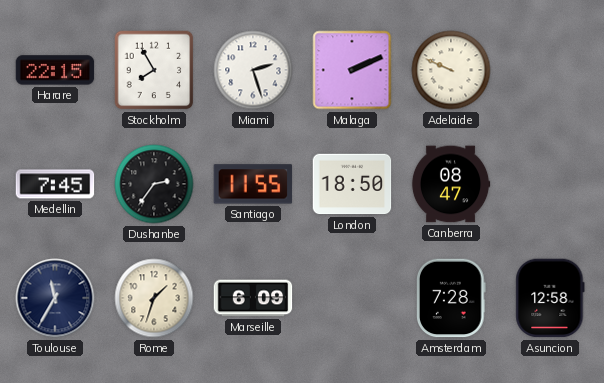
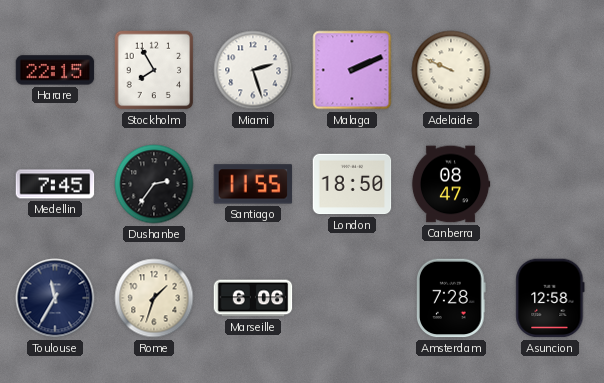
Marseille: 6:09 -> 6:06 (253, 298)
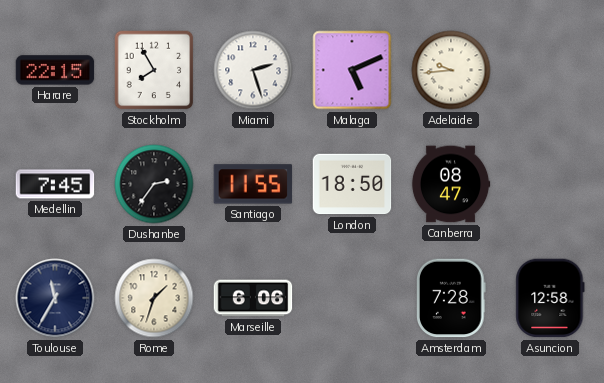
Malaga: 2:11 -> 5:11 (352, 70)
Adelaide: 9:49 -> 9:44 (451, 70)
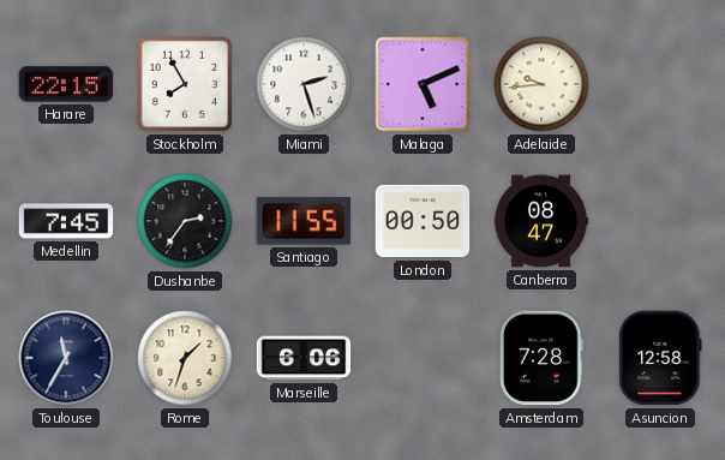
London: 18:50 -> 00:50 (423, 221)
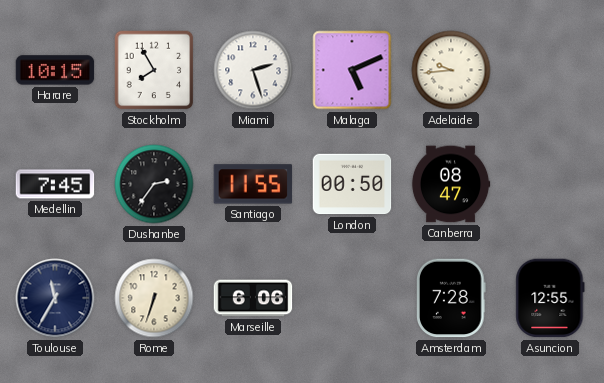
Harare: 22:15 -> 10:15 (55, 70)
Rome: 1:33 -> 6:33 (154, 298)
Asuncion: 12:58 -> 12:55 (550, 298)
